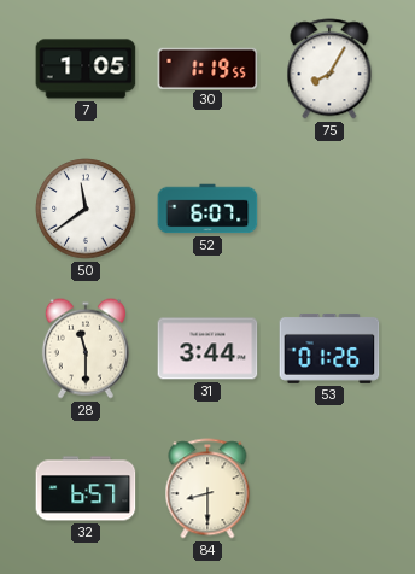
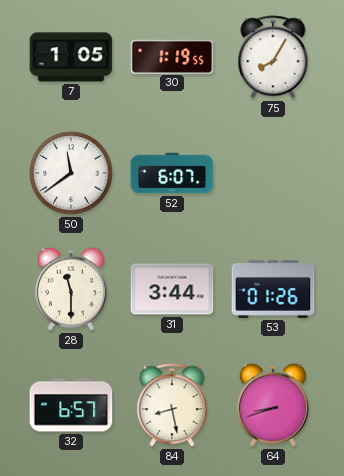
84: 8:30 -> 8:28 (172, 405)
64: none -> 8:42 (273, 405)
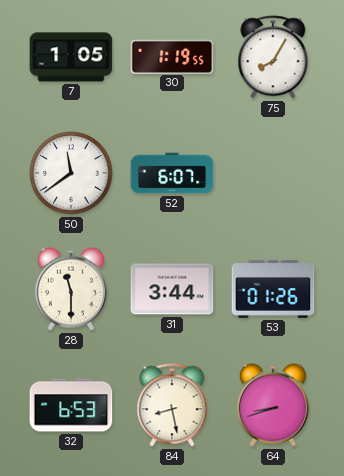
32: 6:57 -> 6:53 (71, 405)
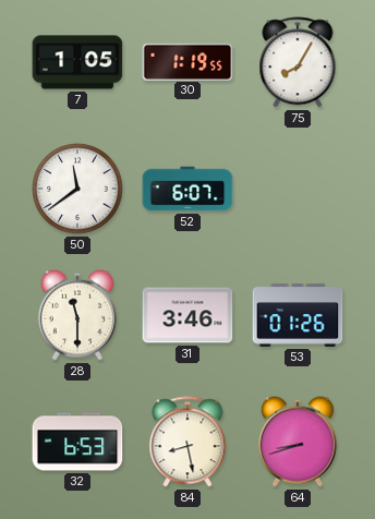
31: 3:44 -> 3:46 (187, 315)
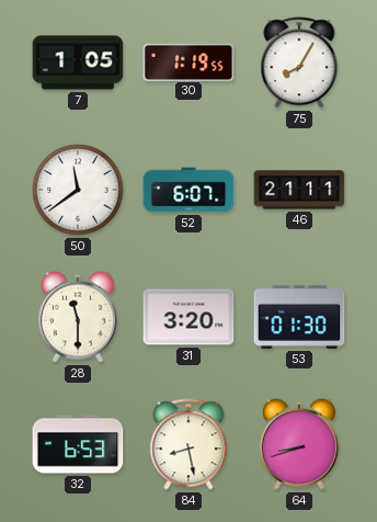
46: none -> 21:11 (299, 190)
31: 3:46 -> 3:20 (188, 317)
53: 01:26 -> 01:30 (299, 317)
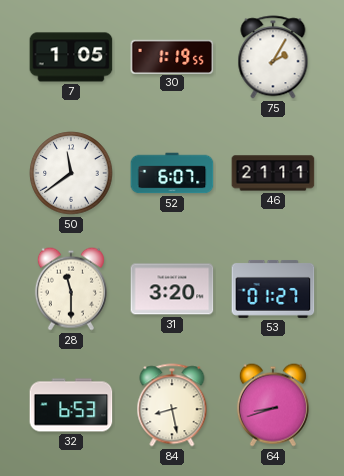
75: 8:05 -> 2:05 (273, 57)
53: 01:30 -> 01:27 (273, 289)
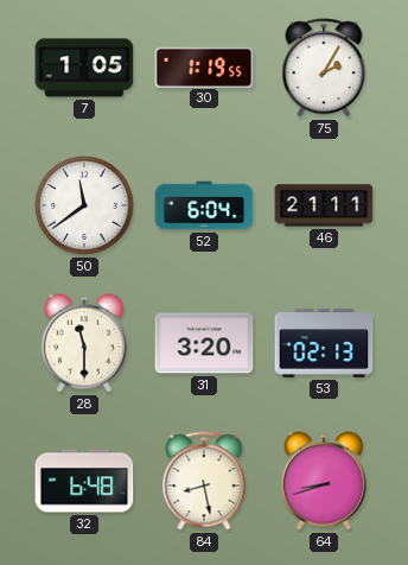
52: 6:07 -> 6:04 (204, 205)
53: 01:27 -> 02:13 (324, 343)
32: 6:53 -> 6:48 (84, 481)
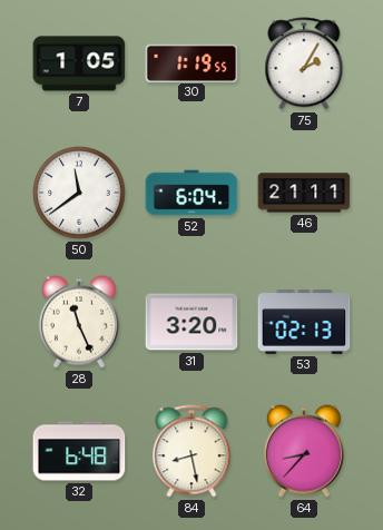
28: 11:30 -> 11:26 (79, 322)
64: 8:42 -> 8:37 (304, 451)
